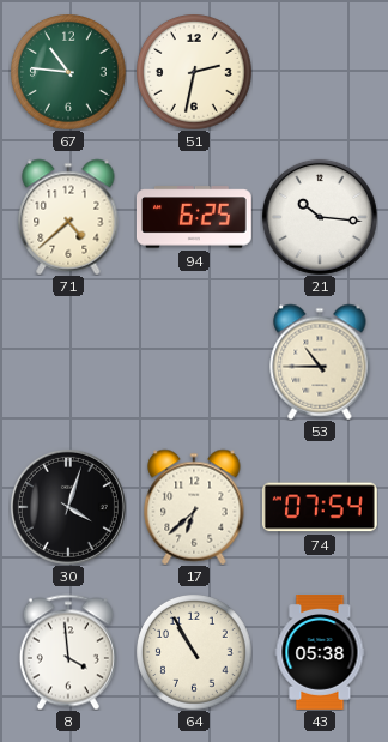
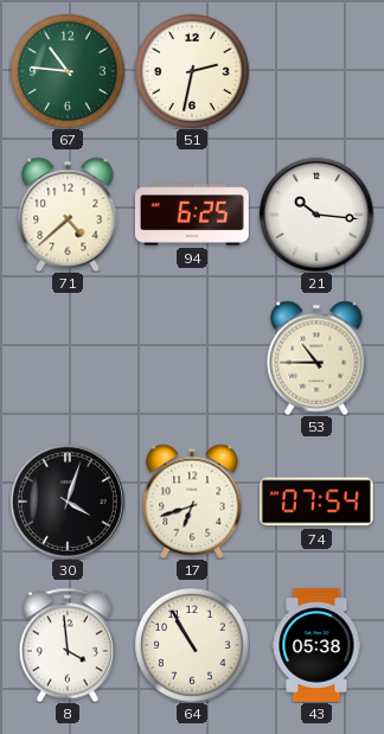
17: 6:38 -> 6:42 (192, 502)
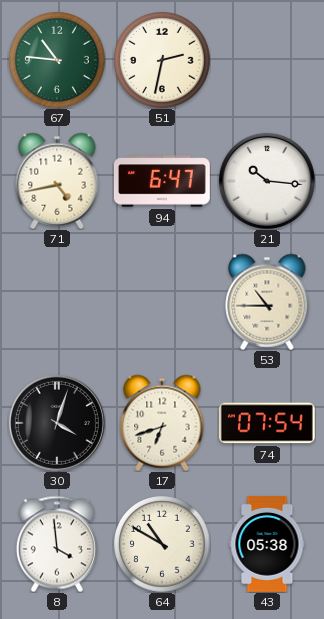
71: 4:38 -> 4:43 (57, 181)
94: 6:25 -> 6:47 (162, 181)
64: 10:55 -> 10:50 (162, 544)
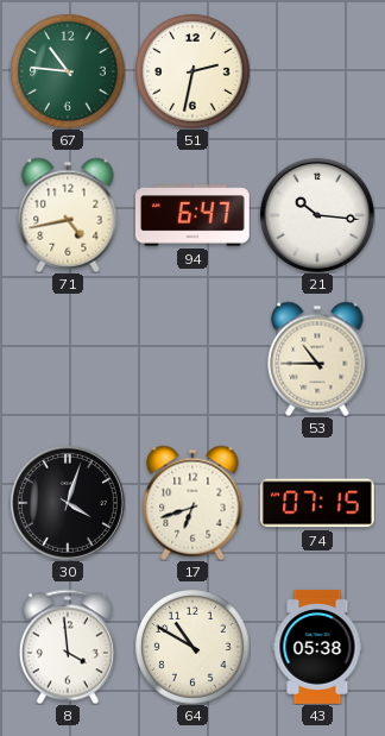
74: 07:54 -> 07:15 (317, 503)
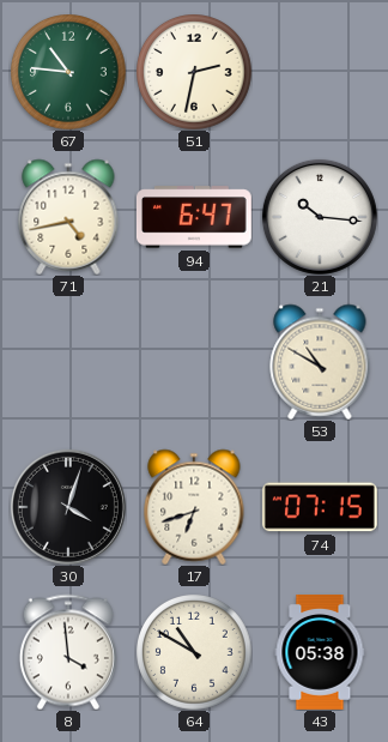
53: 10:45 -> 10:50 (320, 362)
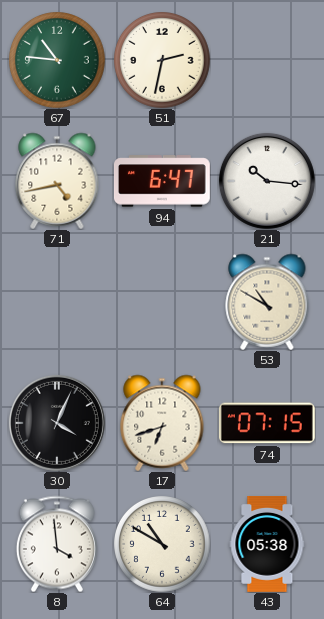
30: 4:03 -> 4:04 (57, 423)
